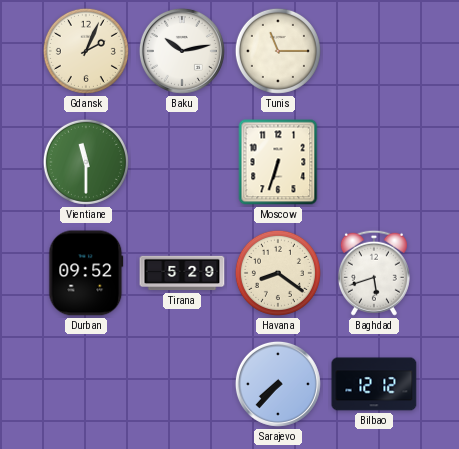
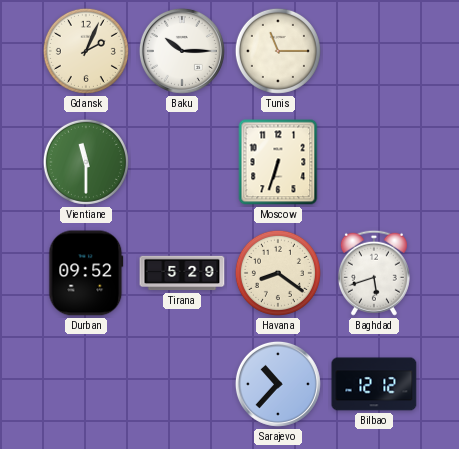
Baku: 10:13 -> 10:15 (182, 51)
Sarajevo: 7:37 -> 10:37 (278, 384)
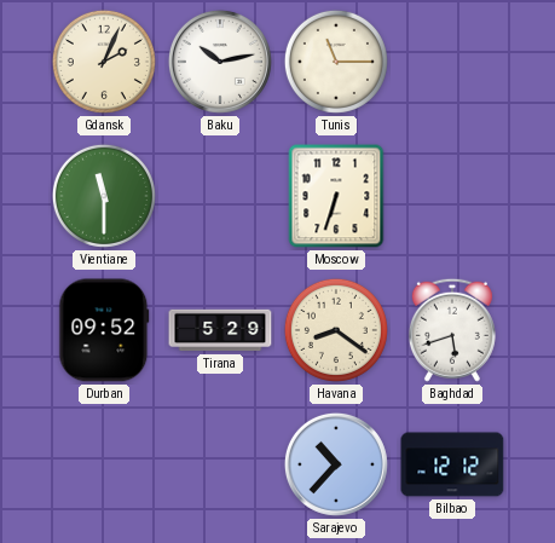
Baku: 10:15 -> 10:13 (220, 62)
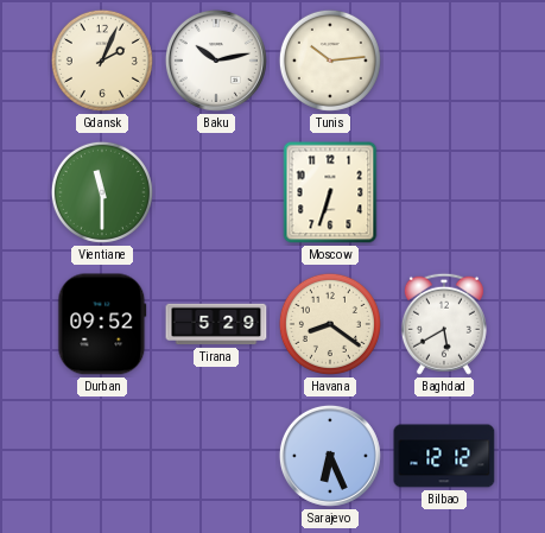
Tunis: 11:15 -> 10:14 (330, 61)
Baghdad: 5:42 -> 5:40 (444, 324)
Sarajevo: 10:37 -> 6:26 (330, 456)
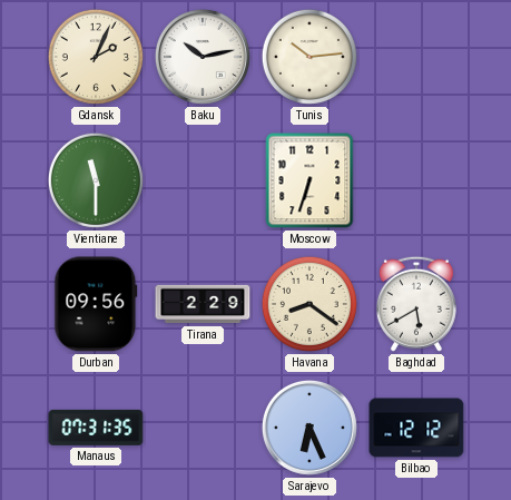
Durban: 09:52 -> 09:56 (96, 304)
Tirana: 5:29 -> 2:29 (203, 304)
Manaus: none -> 07:31 (96, 428)
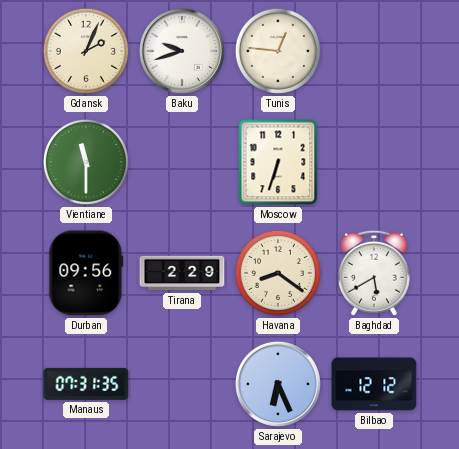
Baku: 10:13 -> 9:42 (182, 51)
Tunis: 10:14 -> 12:46 (278, 51)
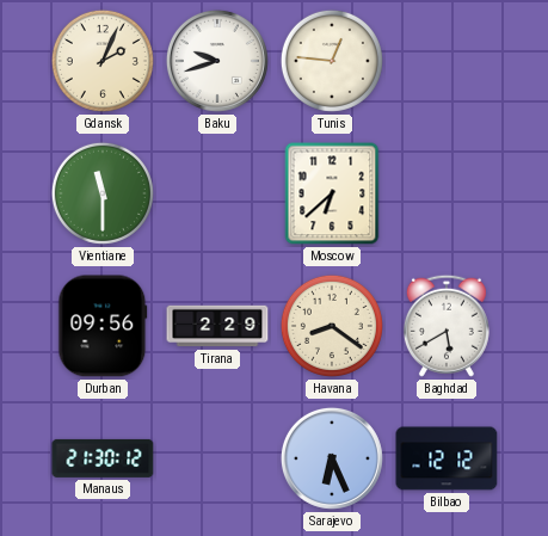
Moscow: 6:33 -> 6:38 (332, 193)
Manaus: 07:31 -> 21:30 (103, 458)
